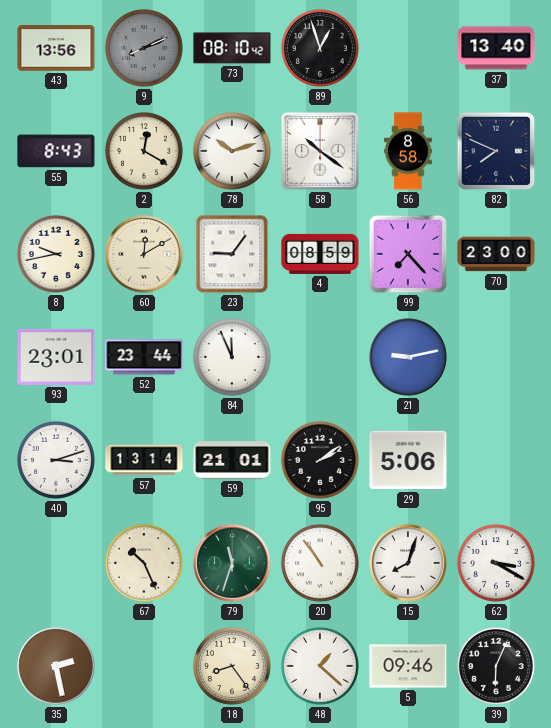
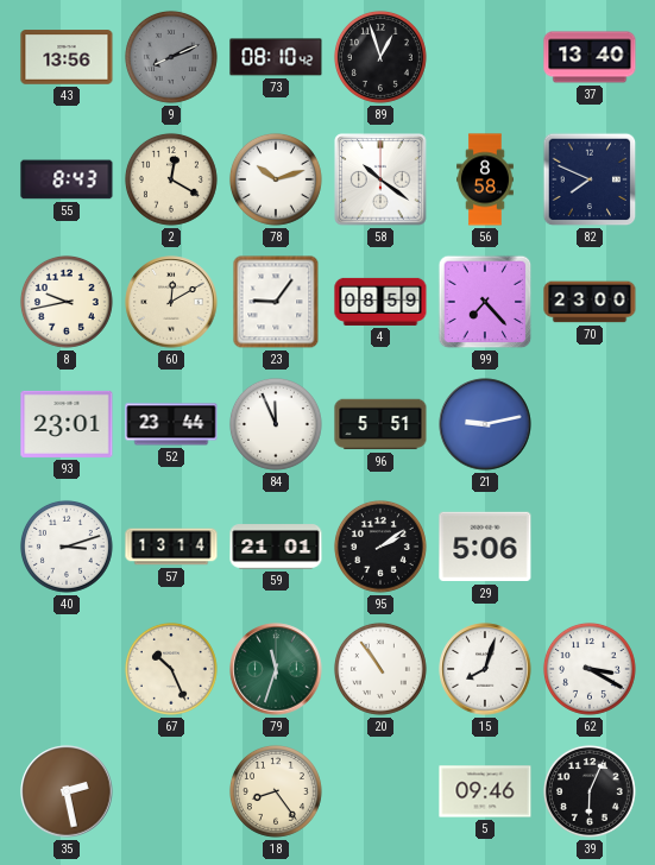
96: none -> 5:51 (380, 424)
48: 1:22 -> none (320, 666)
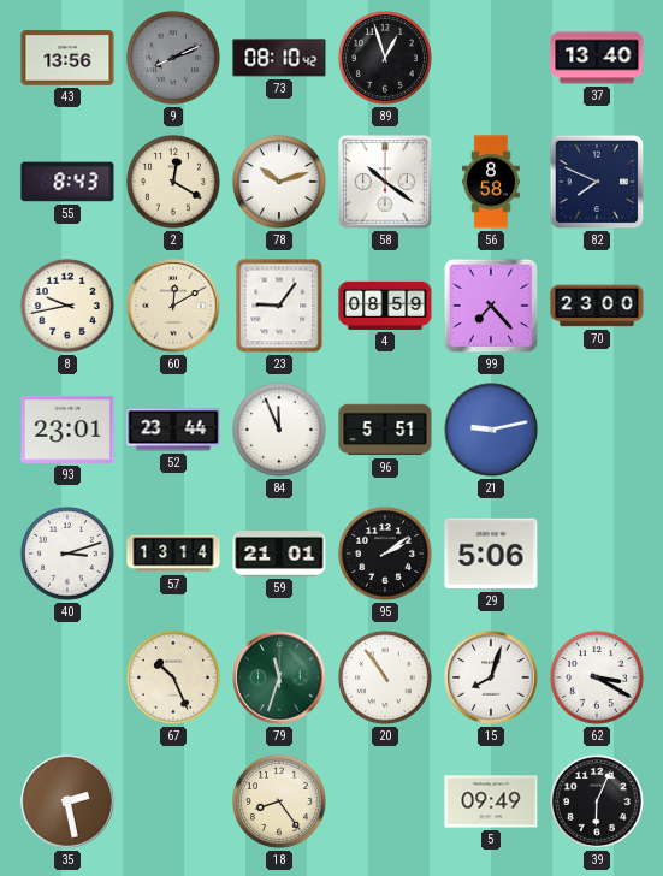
5: 09:46 -> 09:49 (491, 801)
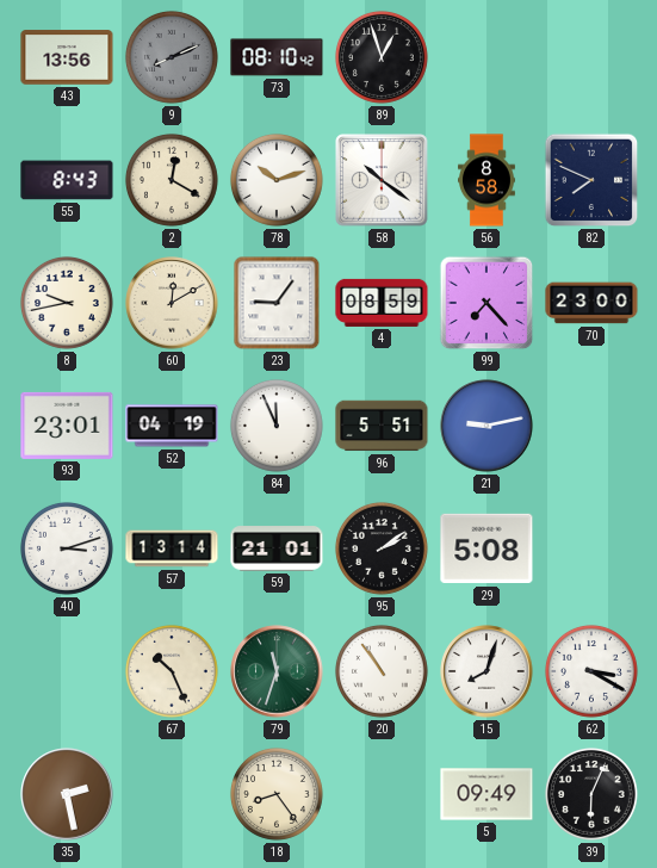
37: 13:40 -> none (597, 58)
52: 23:44 -> 04:19 (172, 426)
29: 5:06 -> 5:08 (486, 548)
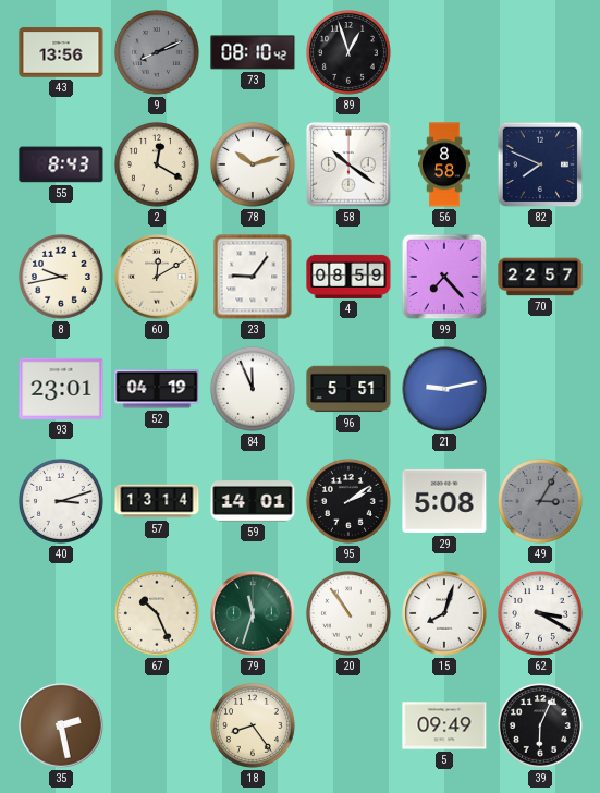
70: 23:00 -> 22:57 (540, 277)
59: 21:01 -> 14:01 (253, 501)
49: none -> 3:05 (540, 501)
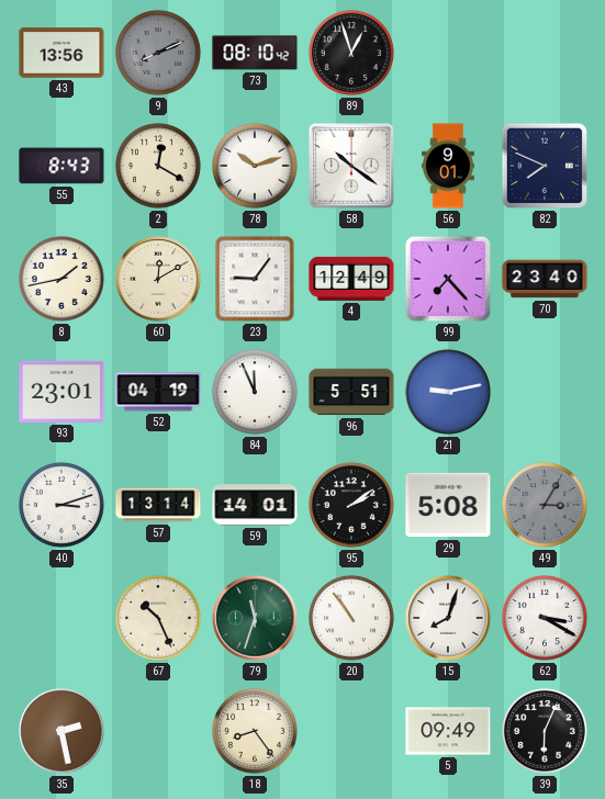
56: 8:58 -> 9:01 (448, 166)
8: 9:43 -> 1:43 (61, 279)
4: 08:59 -> 12:49 (351, 279)
70: 22:57 -> 23:40 (545, 279)
